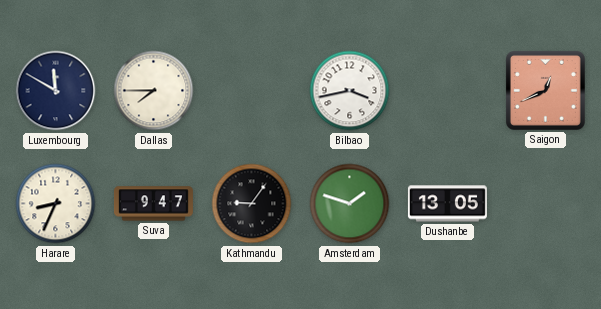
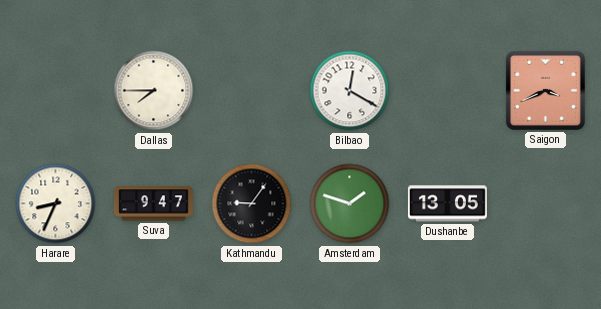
Luxembourg: 11:50 -> none (56, 91)
Bilbao: 3:43 -> 12:20 (350, 91)
Saigon: 12:41 -> 3:41 (545, 90)
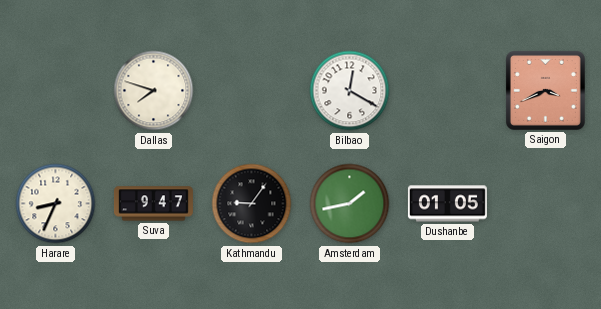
Dallas: 7:45 -> 7:48 (154, 91)
Amsterdam: 1:48 -> 1:43 (350, 204)
Dushanbe: 13:05 -> 01:05 (447, 204)
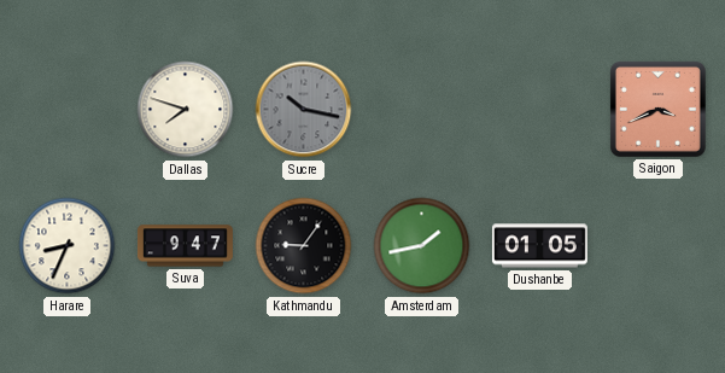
Sucre: none -> 10:17 (304, 110)
Bilbao: 12:20 -> none (350, 91)
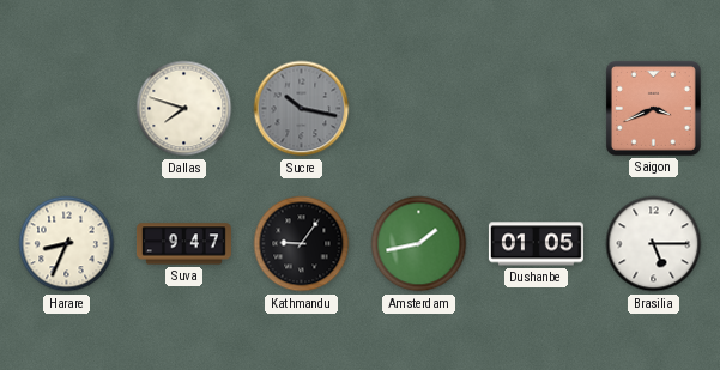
Brasilia: none -> 5:15 (654, 244)
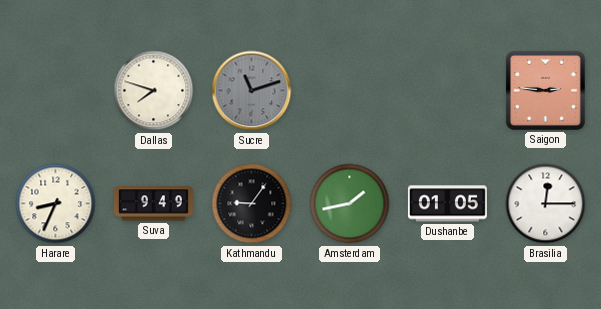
Sucre: 10:17 -> 11:12 (252, 91)
Saigon: 3:41 -> 2:46 (545, 90)
Suva: 9:47 -> 9:49 (153, 204)
Brasilia: 5:15 -> 12:15 (546, 204)
